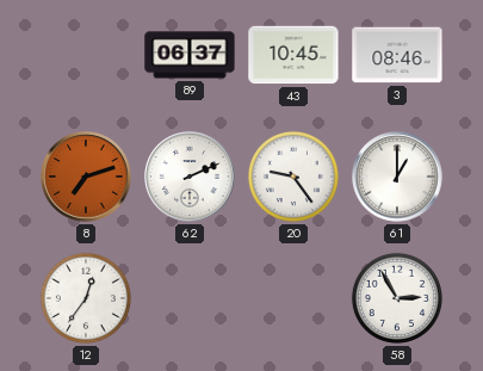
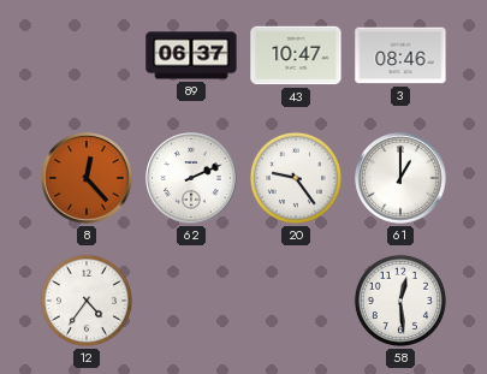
43: 10:45 -> 10:47 (296, 55)
8: 7:12 -> 12:23 (87, 178)
12: 12:36 -> 4:36 (87, 301)
58: 2:55 -> 12:29 (400, 301)
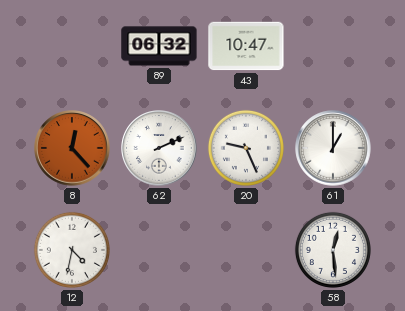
89: 06:37 -> 06:32 (159, 46)
3: 08:46 -> none (400, 55)
20: 9:24 -> 9:26 (246, 148)
12: 4:36 -> 4:32 (72, 250)
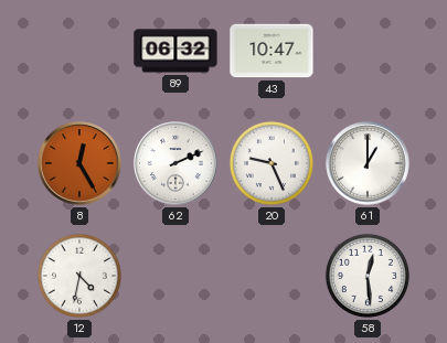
8: 12:23 -> 12:25 (79, 163)
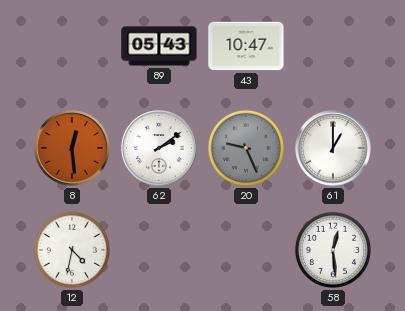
89: 06:32 -> 05:43 (159, 46)
8: 12:25 -> 12:29 (72, 148)
62: 2:11 -> 2:09 (159, 148)
20 dial: white -> grey (246, 148)
